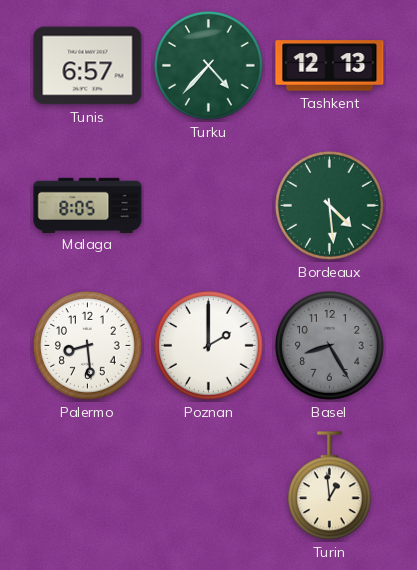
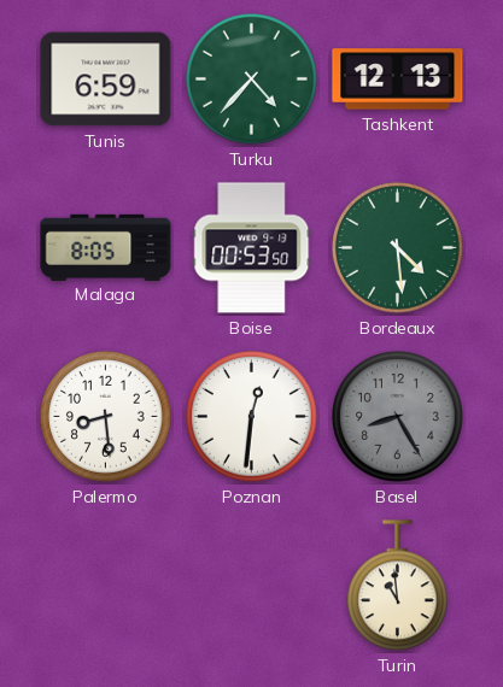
Tunis: 6:57 -> 6:59 (106, 80)
Boise: none -> 00:53 (252, 248)
Poznan: 2:00 -> 12:31 (252, 417)
Turin: 12:59 -> 10:59 (398, 586)
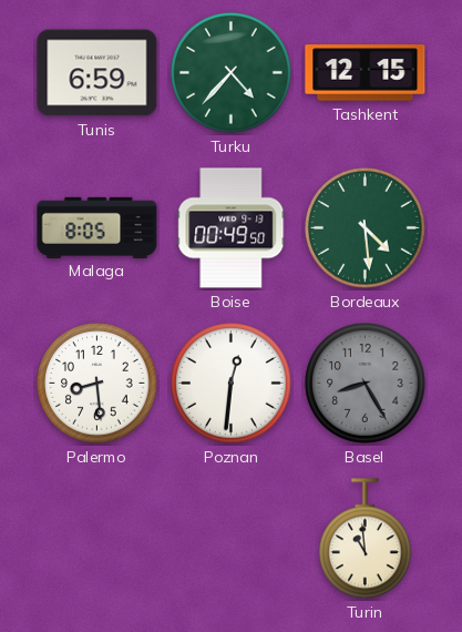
Tashkent: 12:13 -> 12:15 (366, 73)
Boise: 00:53 -> 00:49 (232, 228)
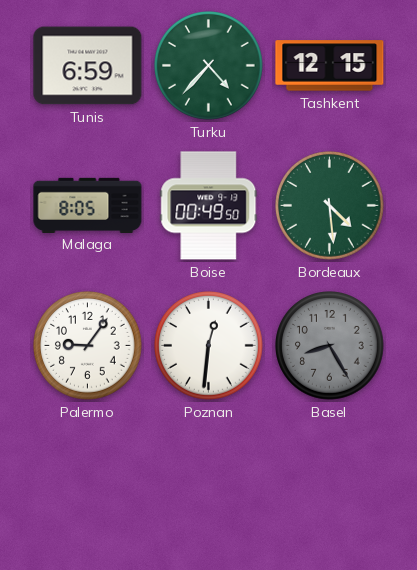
Palermo: 8:29 -> 9:06 (88, 346)
Turin: 10:59 -> none (366, 539)
